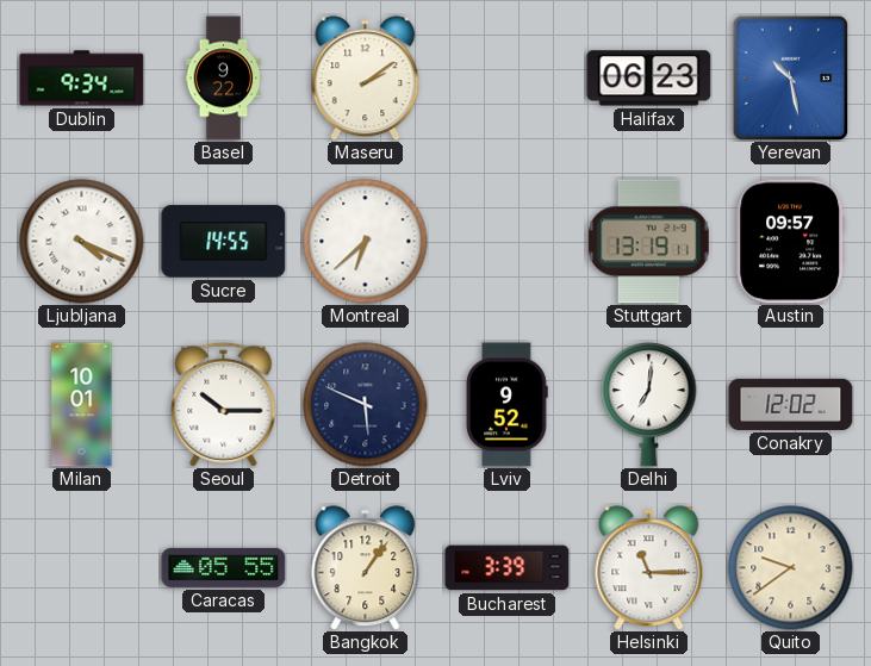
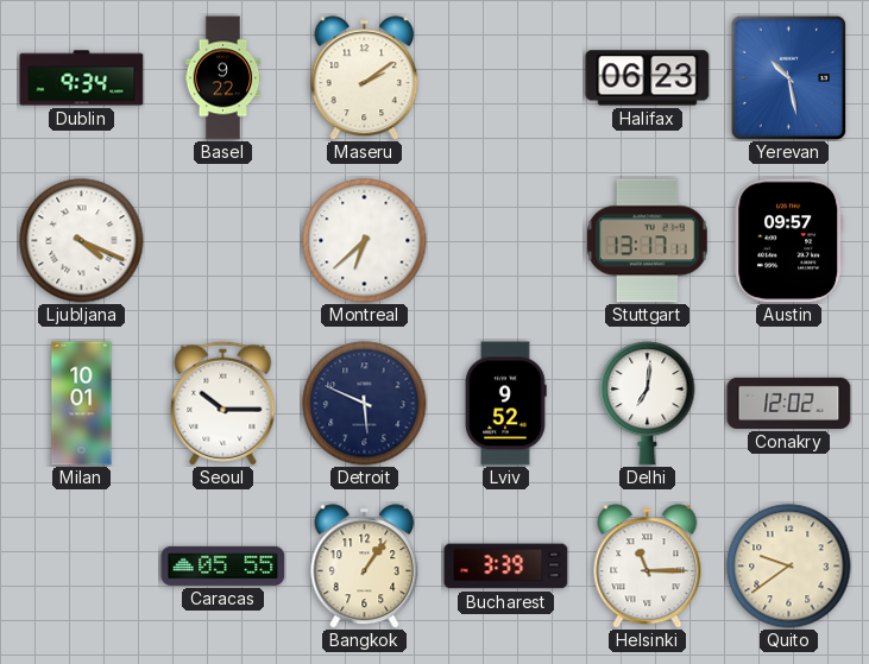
Sucre: 14:55 -> none (224, 242)
Stuttgart: 13:19 -> 13:17 (648, 241)
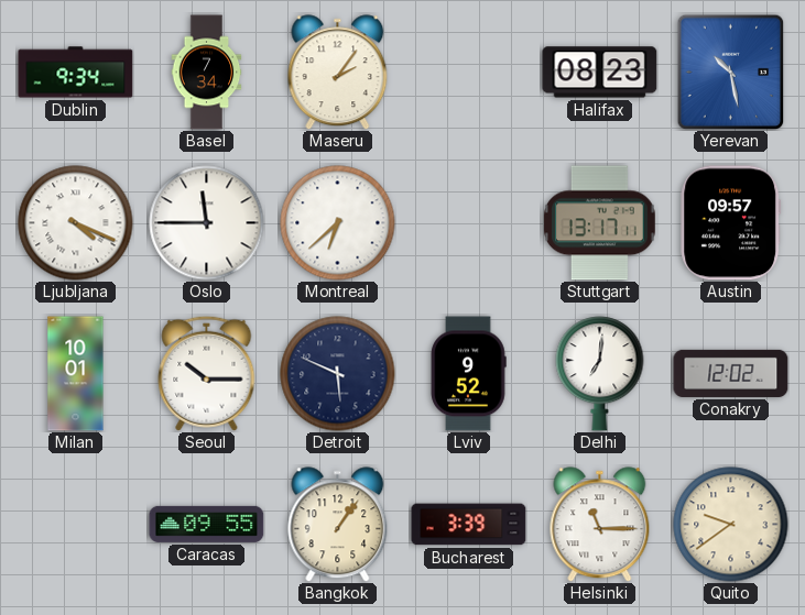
Basel: 9:22 -> 7:34 (207, 73)
Maseru: 2:09 -> 2:06 (338, 73)
Halifax: 06:23 -> 08:23 (600, 73)
Oslo: none -> 11:45 (207, 223)
Caracas: 05:55 -> 09:55 (207, 524)
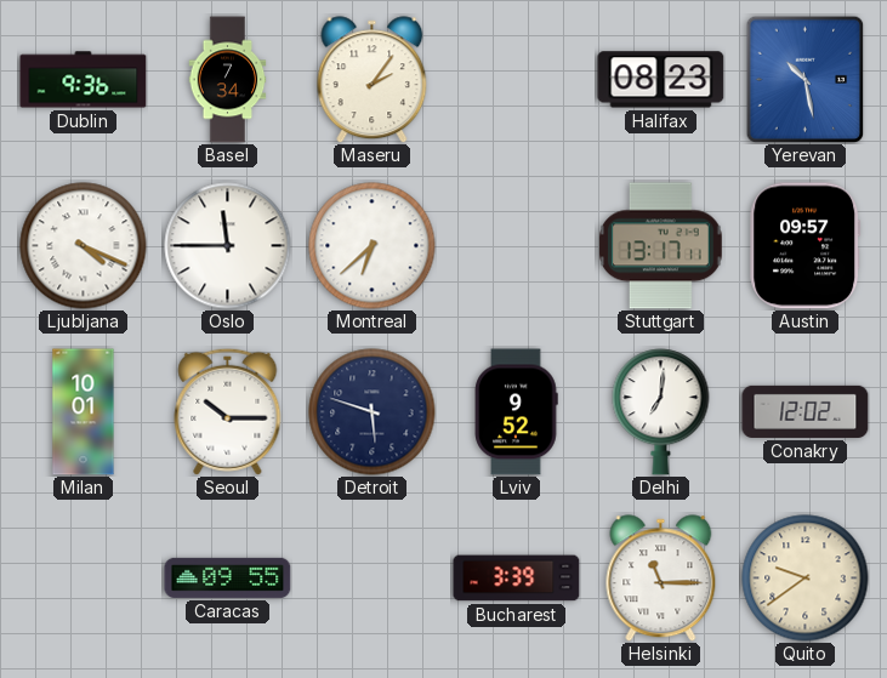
Dublin: 9:34 -> 9:36 (84, 80)
Detroit: 5:49 -> 5:48 (373, 412)
Bangkok: 1:06 -> none (338, 525)
